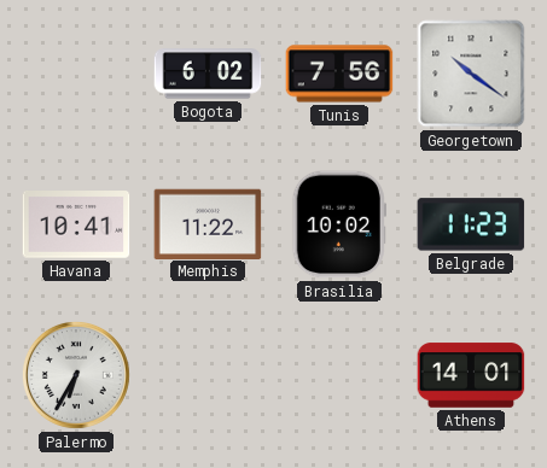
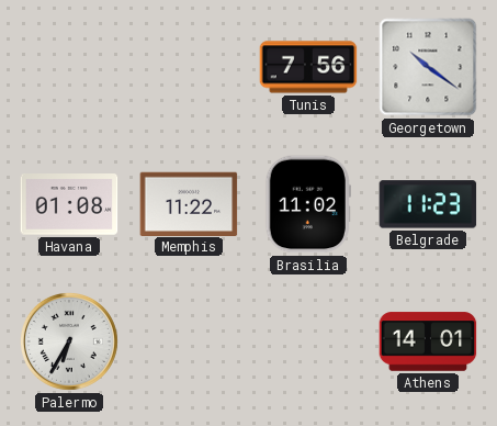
Bogota: 6:02 -> none (208, 74)
Havana: 10:41 -> 01:08 (69, 204)
Brasilia: 10:02 -> 11:02 (308, 204)
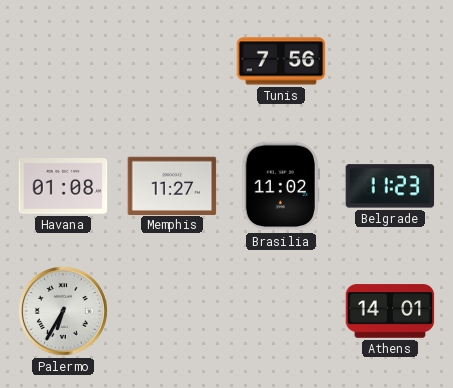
Georgetown: 10:21 -> none (428, 67)
Memphis: 11:22 -> 11:27 (172, 185)
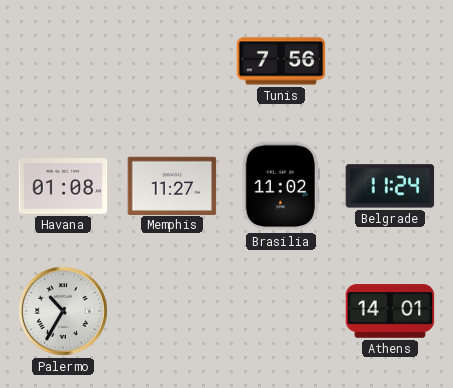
Belgrade: 11:23 -> 11:24 (390, 186)
Palermo: 6:35 -> 10:35 (63, 311)
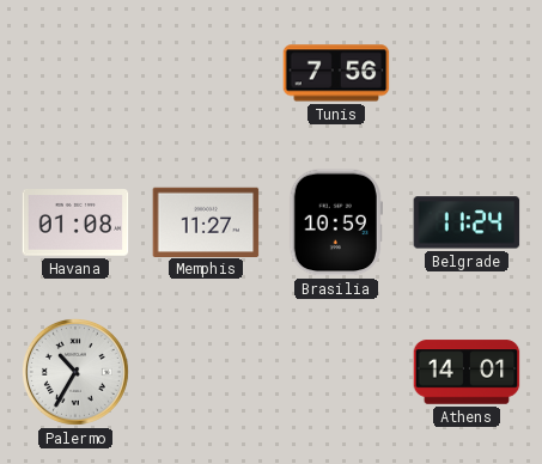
Brasilia: 11:02 -> 10:59 (336, 222)
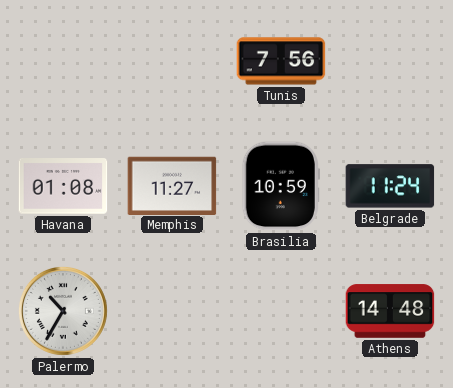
Athens: 14:01 -> 14:48 (390, 311)
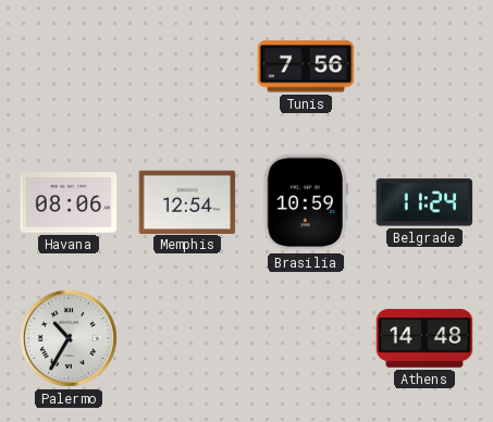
Havana: 01:08 -> 08:06 (69, 202)
Memphis: 11:27 -> 12:54 (187, 201)
